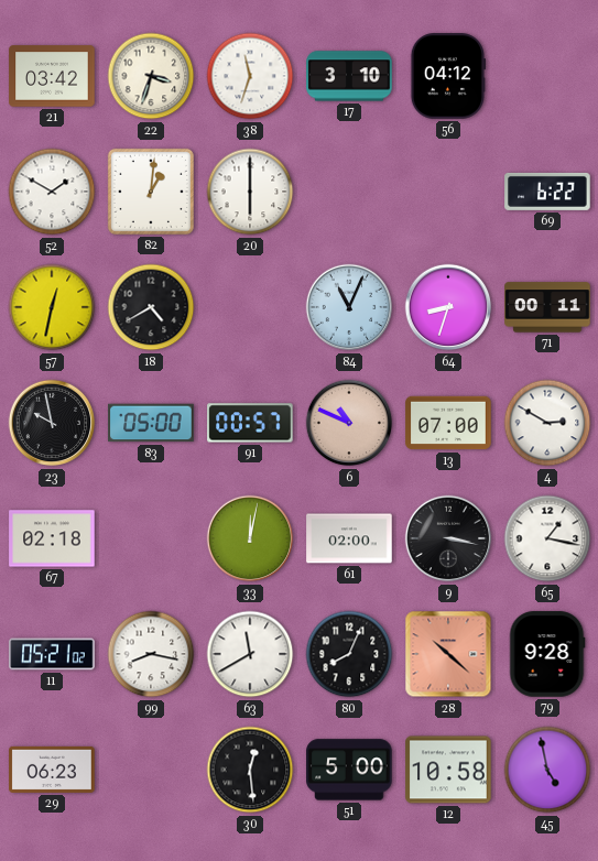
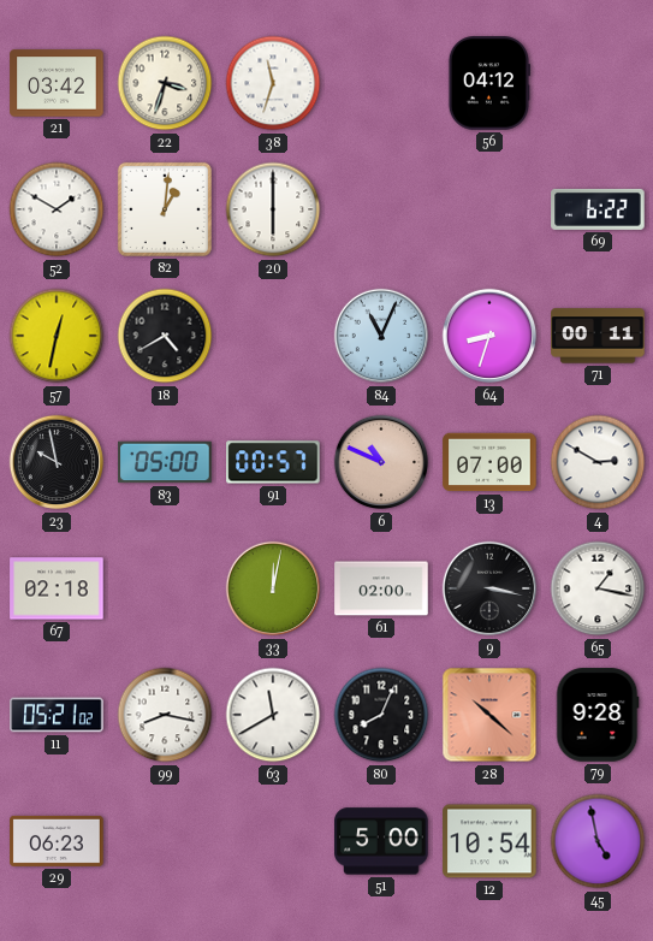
17: 3:10 -> none (349, 76)
30: 12:29 -> none (250, 770)
12: 10:58 -> 10:54 (489, 841)
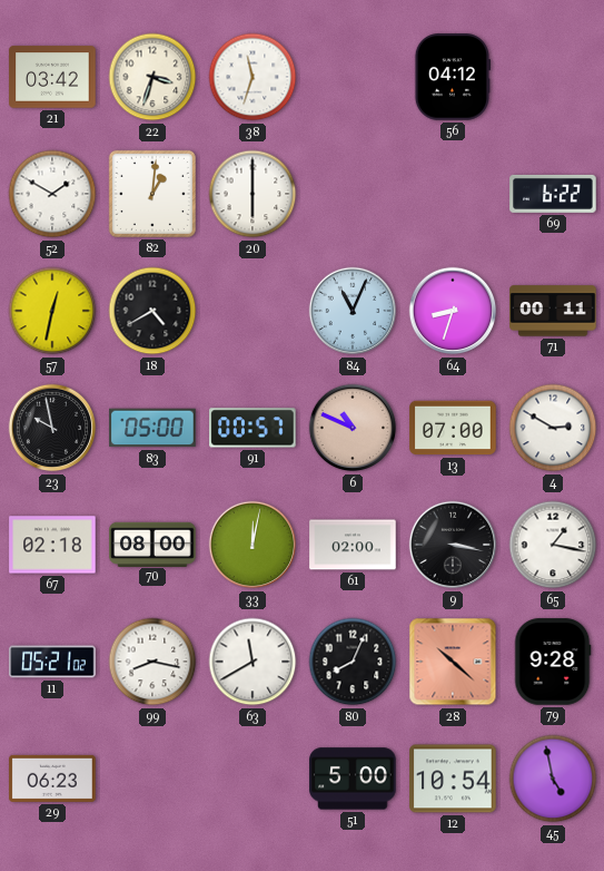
70: none -> 08:00 (152, 544)
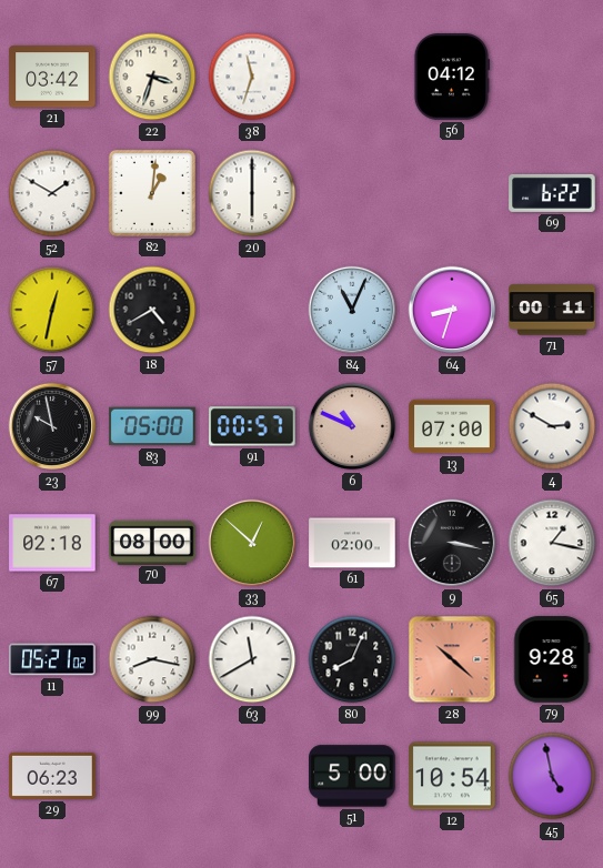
33: 12:02 -> 12:52 (252, 543)
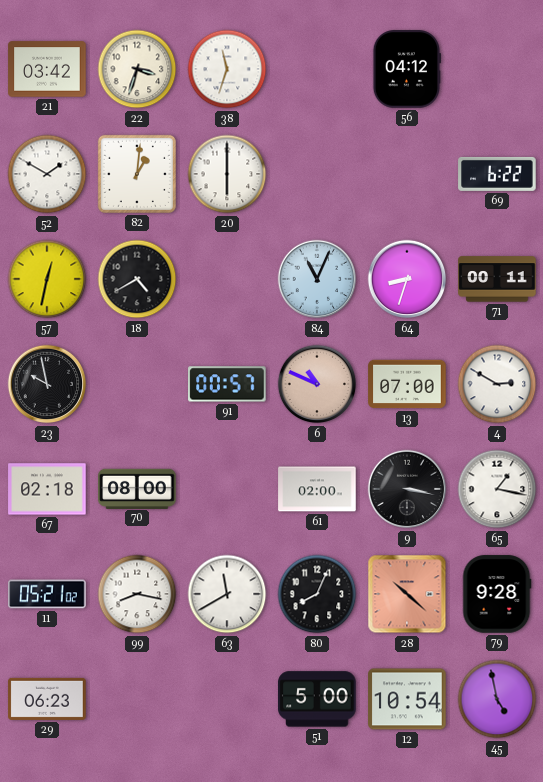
83: 05:00 -> none (152, 426)
33: 12:52 -> none (252, 543)
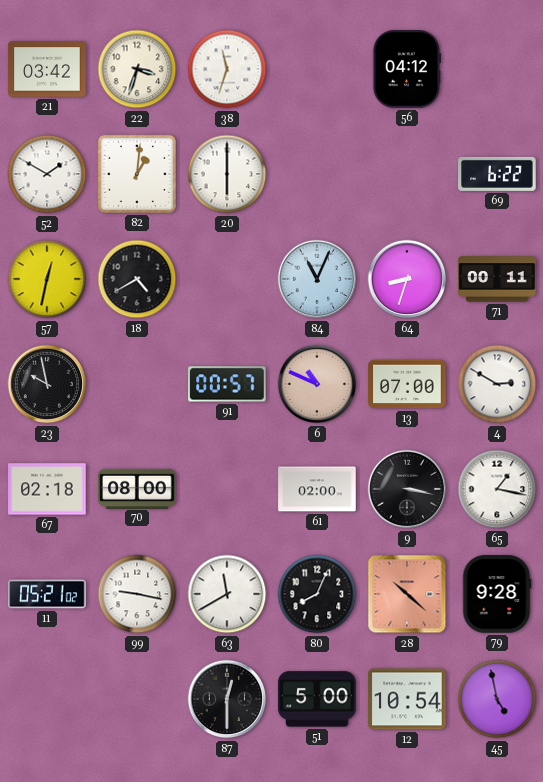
99: 8:17 -> 9:17 (137, 594)
29: 06:23 -> none (47, 699)
87: none -> 12:30 (227, 699)
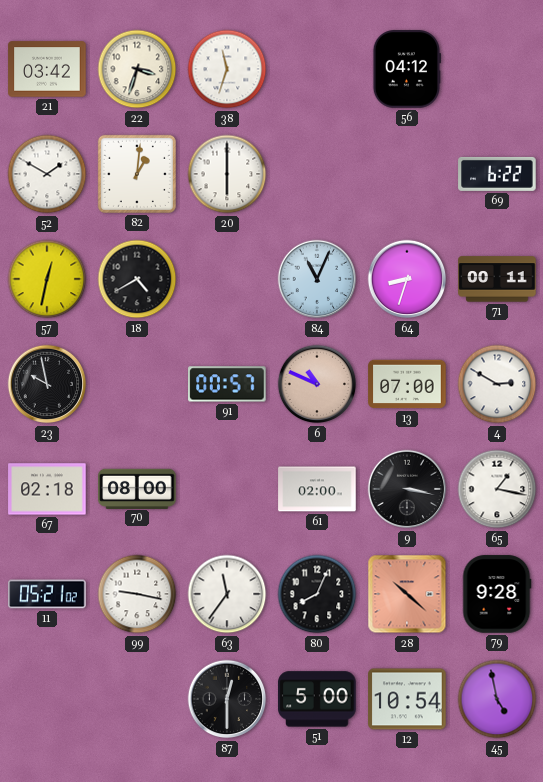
63: 11:40 -> 11:36 (227, 594)
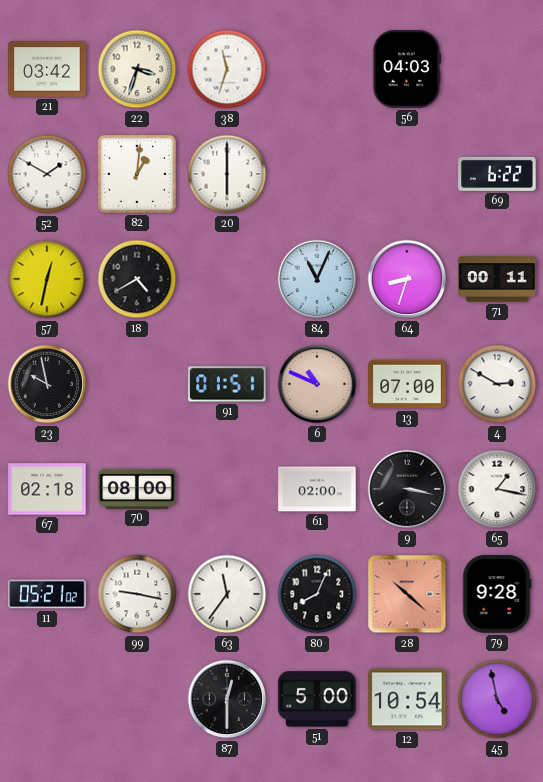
56: 04:12 -> 04:03 (406, 69)
91: 00:57 -> 01:51 (227, 384)
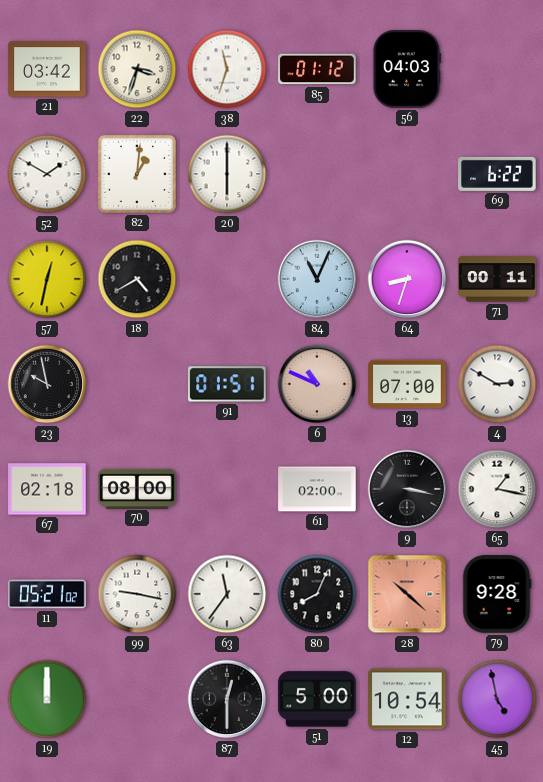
85: none -> 01:12 (317, 69)
19: none -> 12:00 (47, 699)
